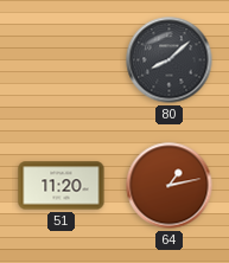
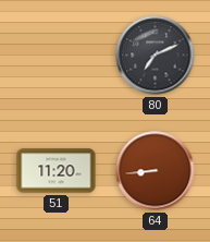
80: 8:08 -> 7:11 (156, 56)
64: 1:13 -> 8:44 (156, 171)
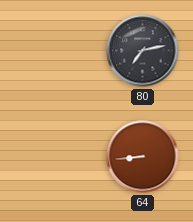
80: 7:11 -> 7:13 (143, 51)
51: 11:20 -> none (57, 171)
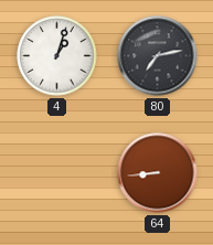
4: none -> 1:03 (57, 56)
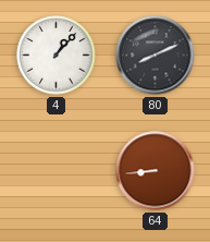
4: 1:03 -> 1:07 (57, 56)
80: 7:13 -> 8:11 (156, 56)
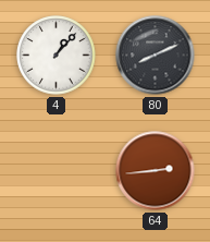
64: 8:44 -> 2:44 (156, 171)
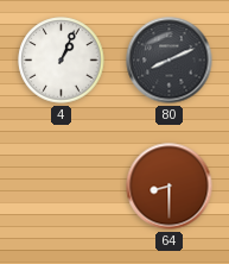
4: 1:07 -> 1:04 (62, 61)
64: 2:44 -> 8:30 (170, 187)
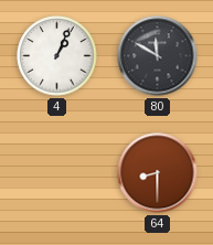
80: 8:11 -> 11:50 (158, 56)
